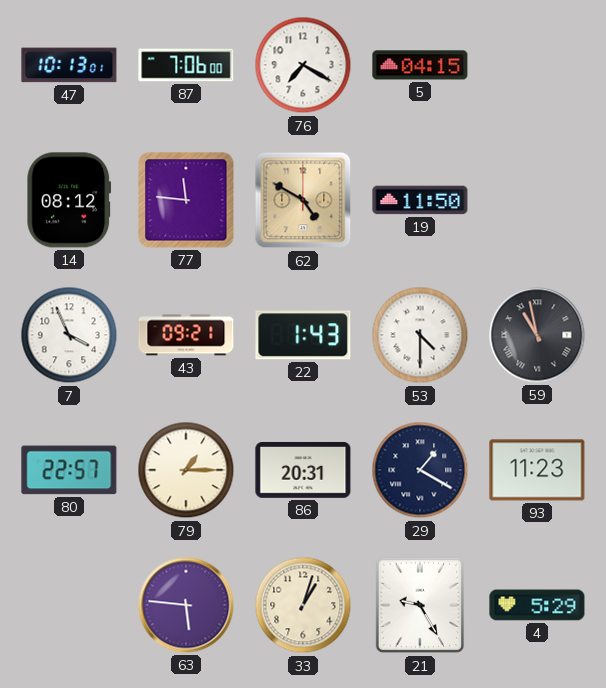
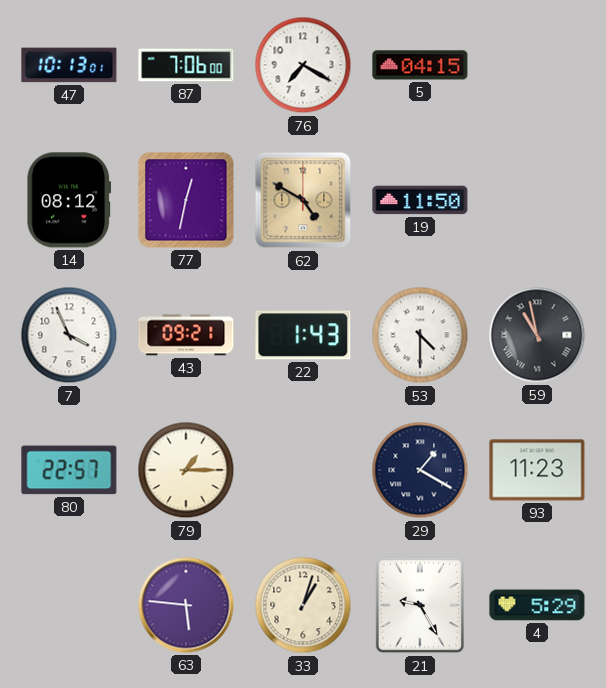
77: 11:46 -> 12:32 (186, 200)
86: 20:31 -> none (303, 470)
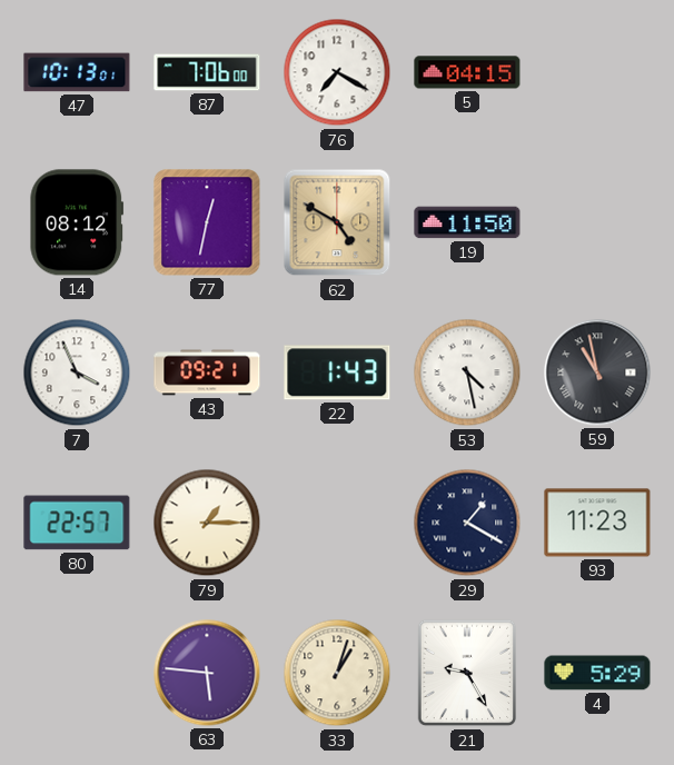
53: 4:30 -> 4:28 (467, 372)
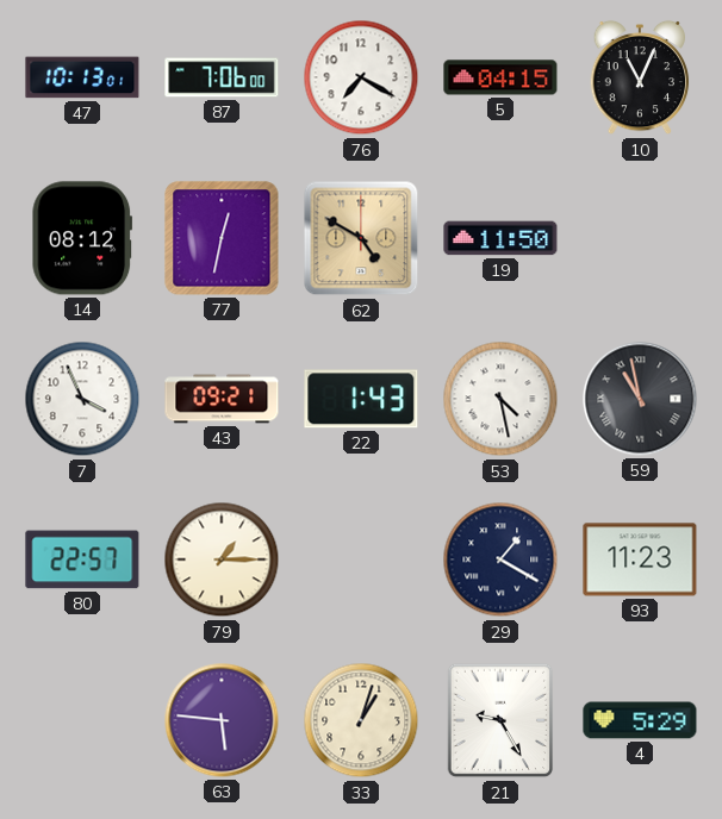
10: none -> 11:04 (640, 77)
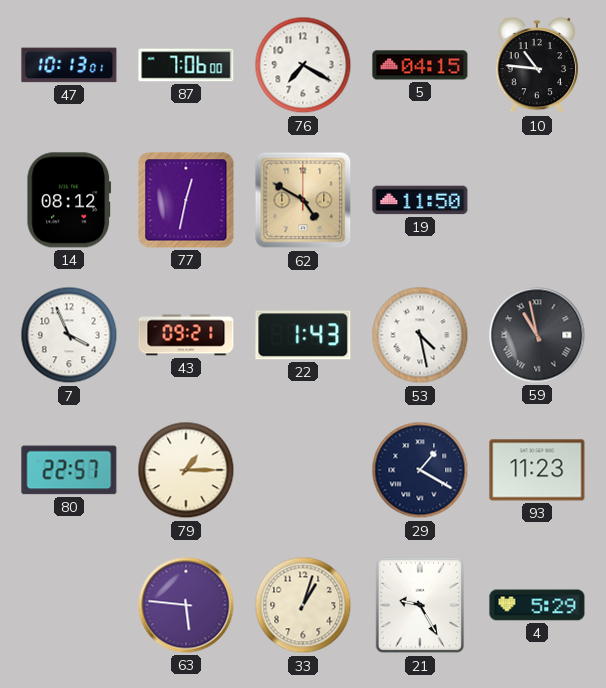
10: 11:04 -> 10:46 (537, 65)
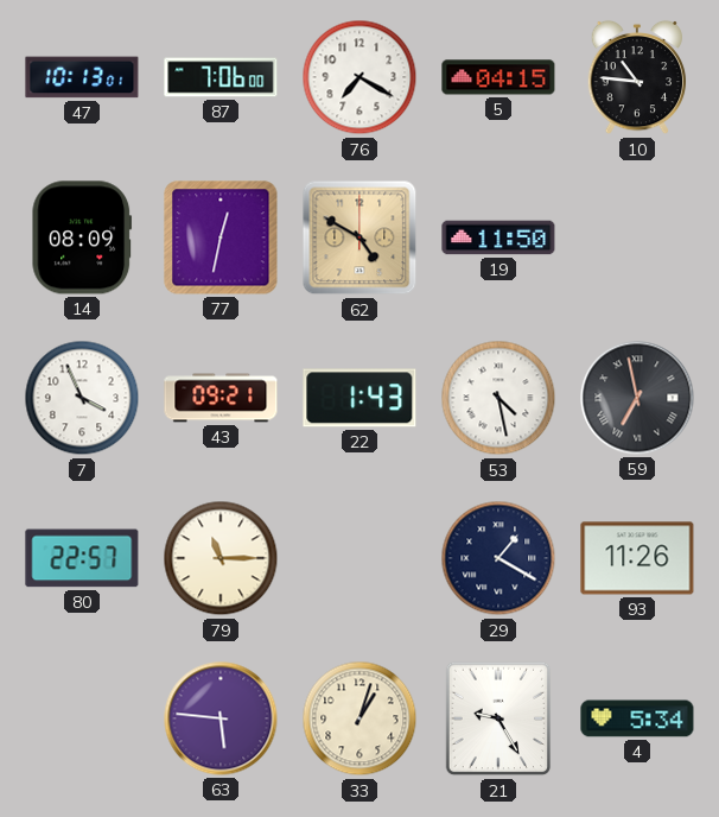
14: 08:12 -> 08:09 (82, 237)
59: 10:58 -> 6:58 (637, 398)
79: 1:15 -> 11:15 (221, 558)
93: 11:23 -> 11:26 (637, 558)
4: 5:29 -> 5:34 (637, 718)
